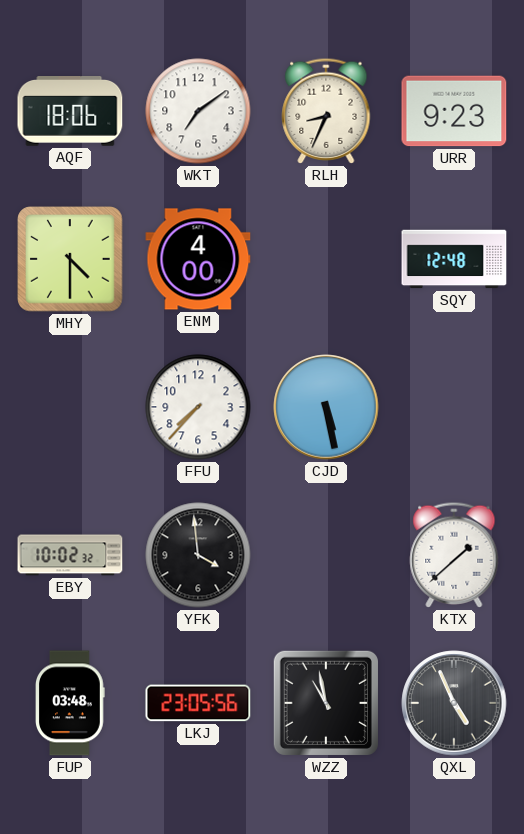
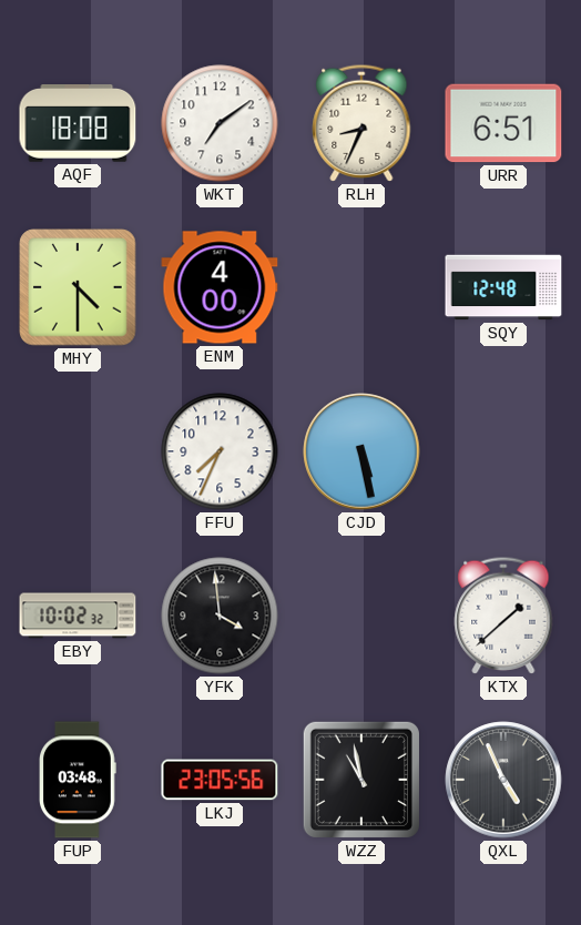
AQF: 18:06 -> 18:08 (78, 124)
URR: 9:23 -> 6:51 (503, 123)
FFU: 7:37 -> 7:34 (220, 451)
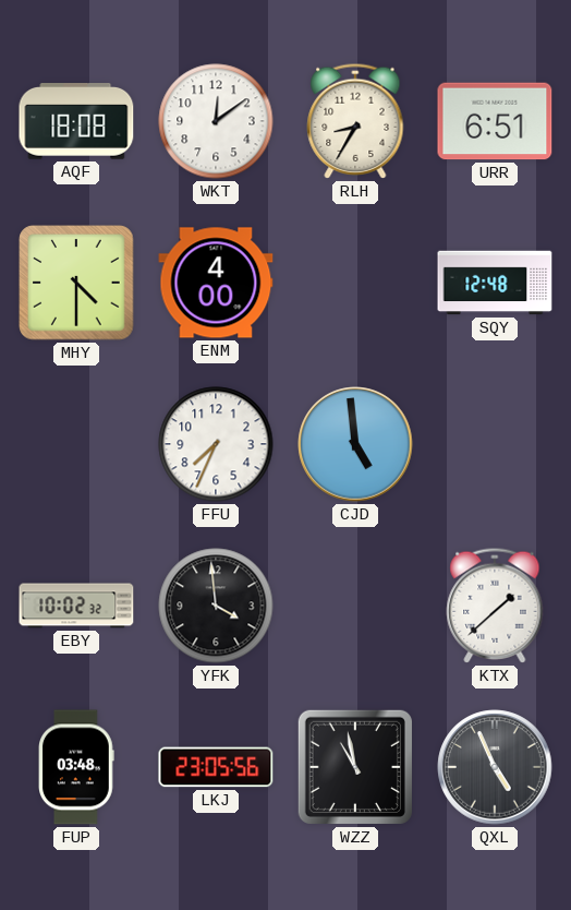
WKT: 7:09 -> 12:09 (216, 121)
RLH: 8:34 -> 8:35 (355, 121)
CJD: 5:28 -> 4:59 (355, 444)
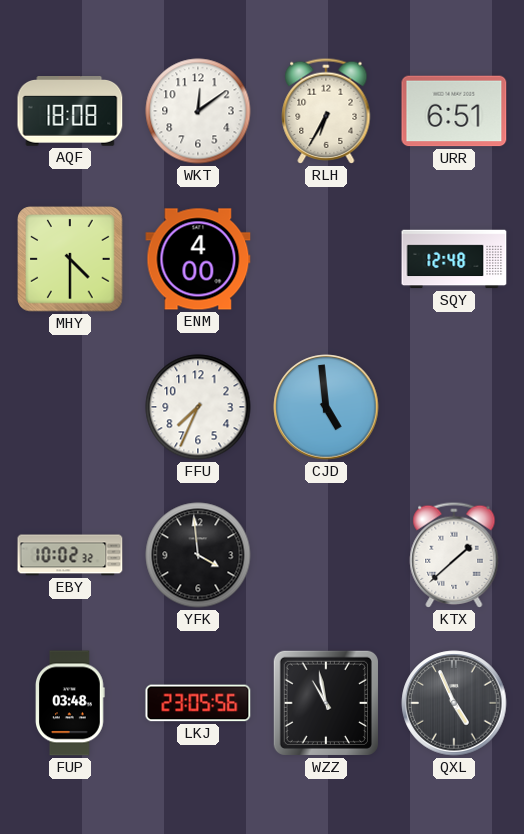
RLH: 8:35 -> 6:35 (326, 111)
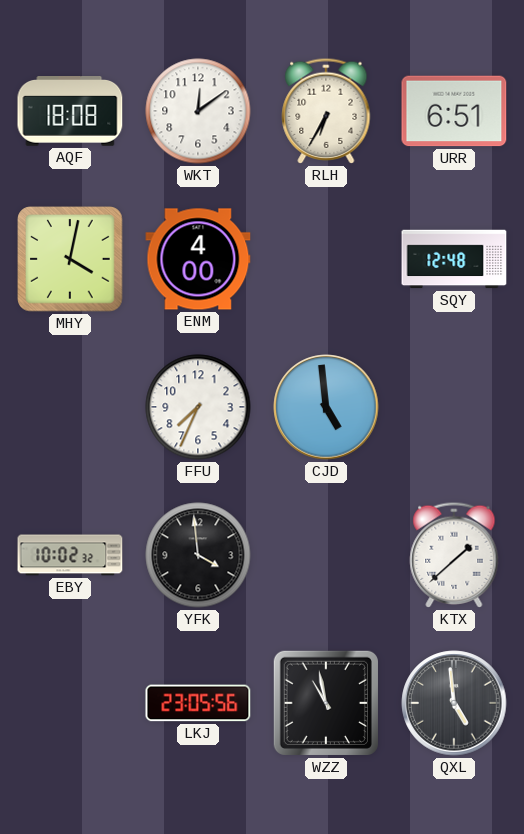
MHY: 4:30 -> 4:02 (70, 259)
FUP: 03:48 -> none (71, 703)
QXL: 4:56 -> 4:59 (454, 703)
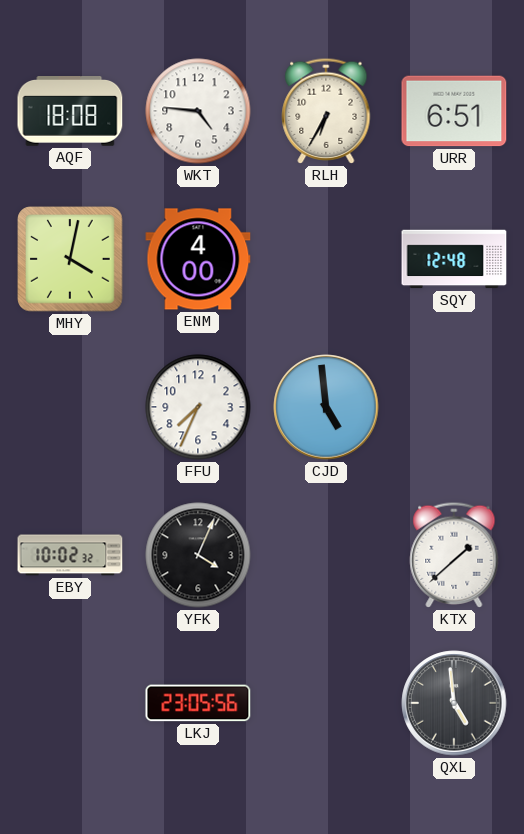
WKT: 12:09 -> 4:46 (198, 111)
YFK: 3:59 -> 4:04 (198, 555)
WZZ: 10:58 -> none (326, 703)
